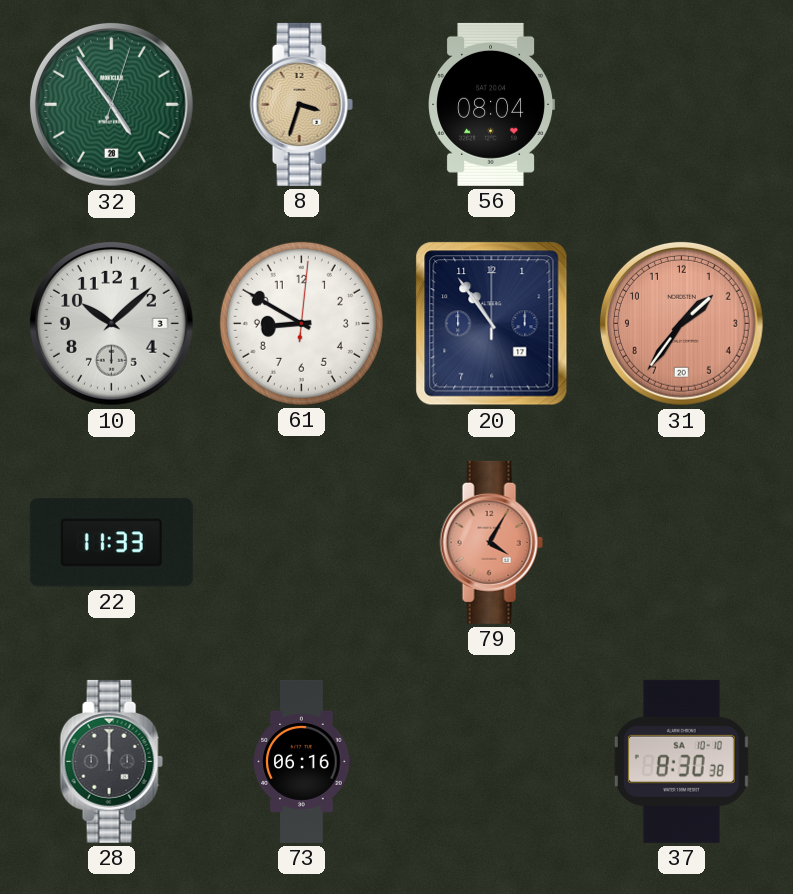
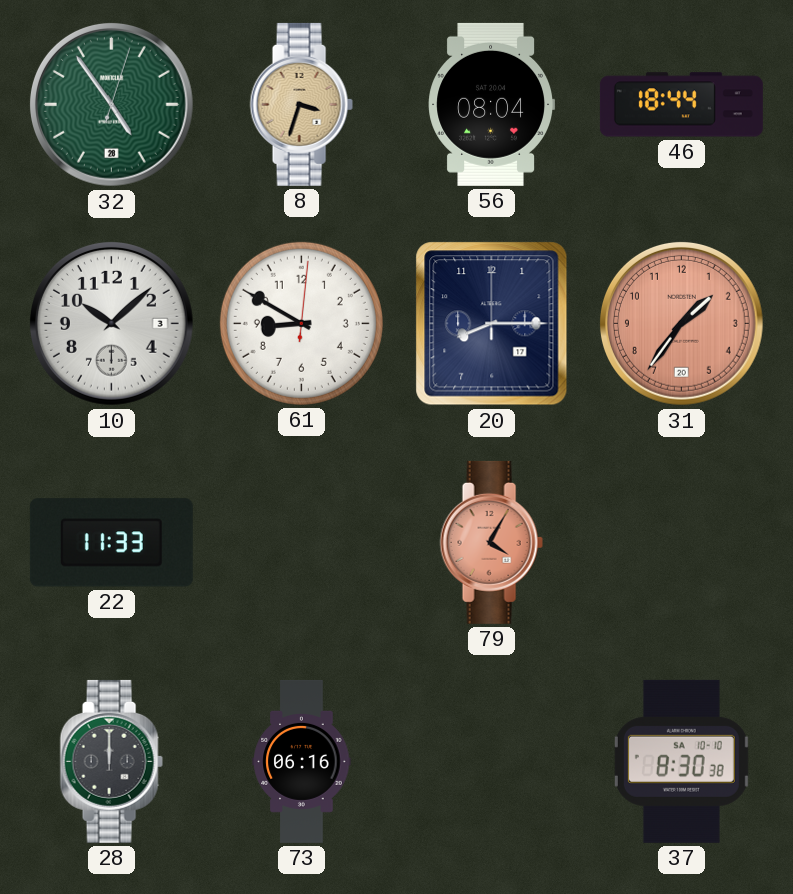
46: none -> 18:44 (681, 105)
20: 10:54 -> 8:15 (492, 324)
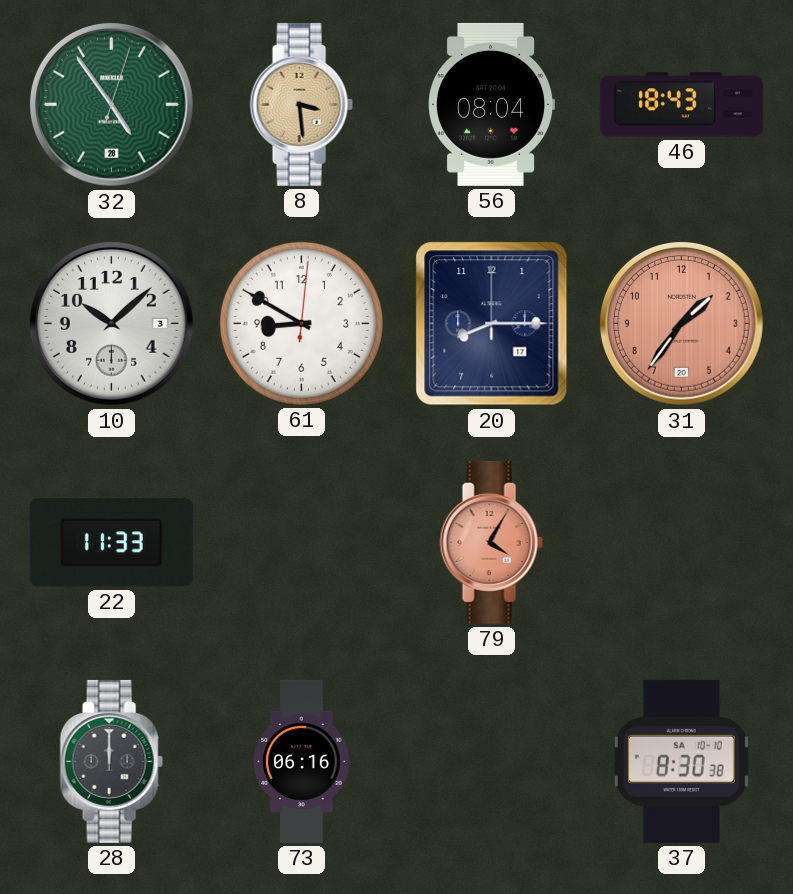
8: 3:33 -> 3:29 (301, 104)
46: 18:44 -> 18:43 (681, 105)
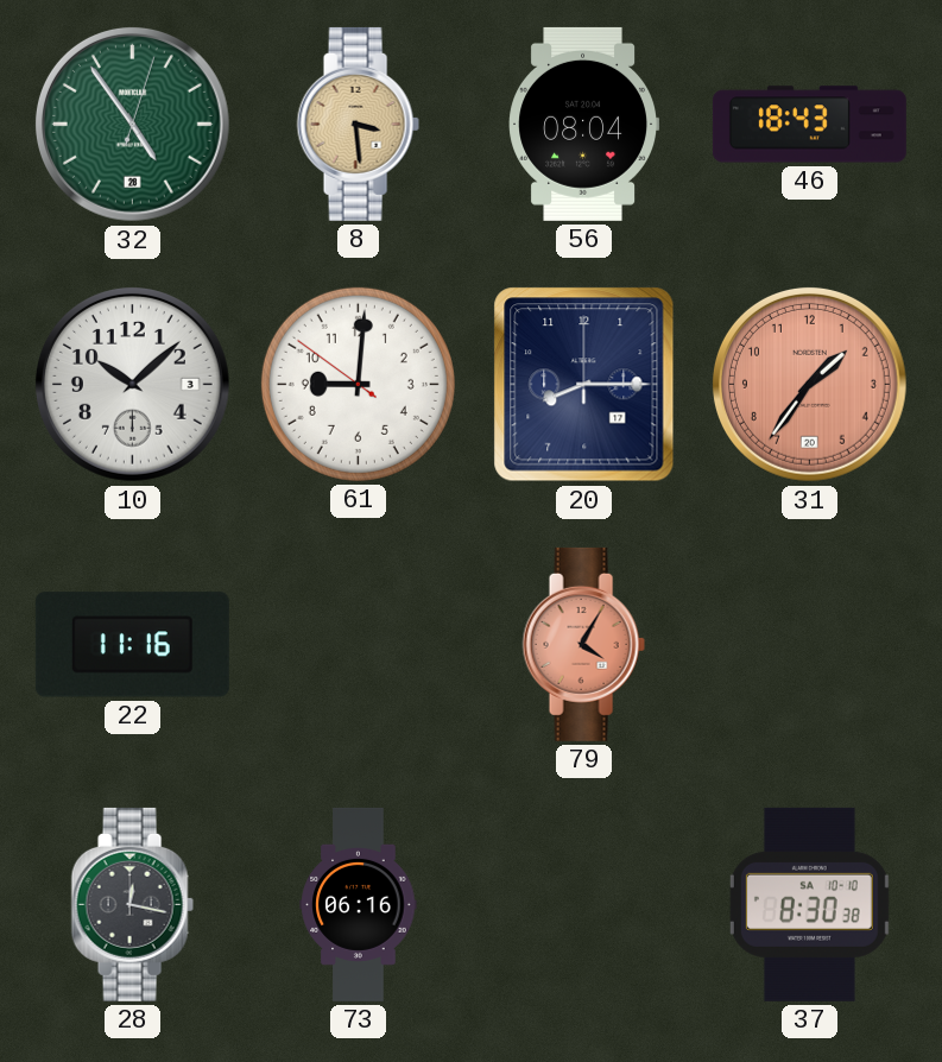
61: 8:50 -> 9:00 (358, 384)
22: 11:33 -> 11:16 (132, 645)
28: 12:00 -> 12:17 (132, 904)
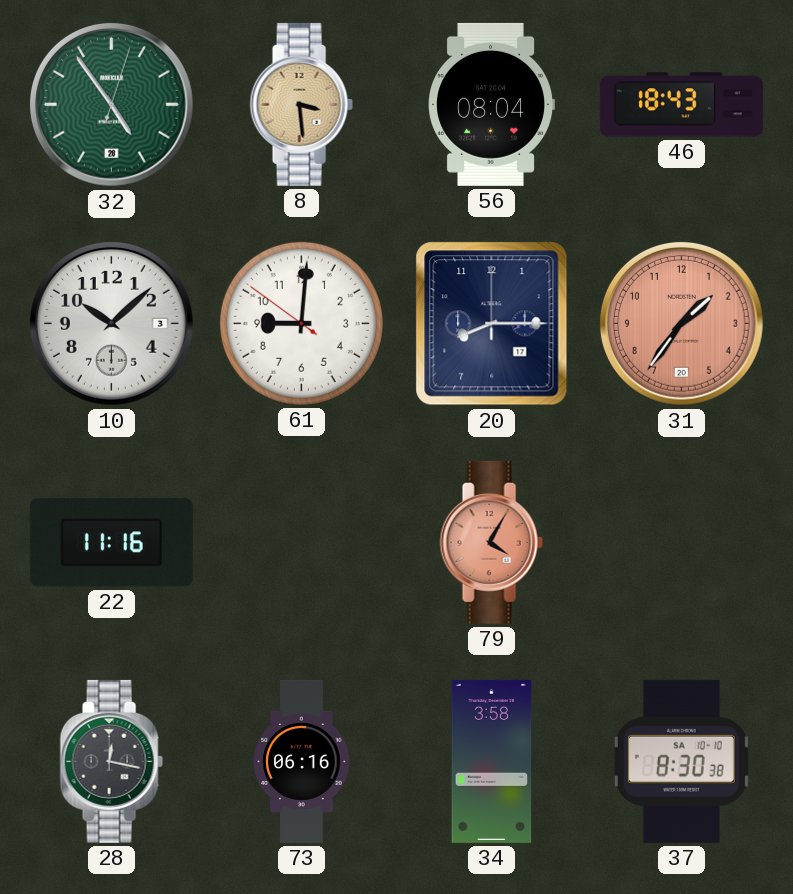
34: none -> 3:58 (492, 761)
